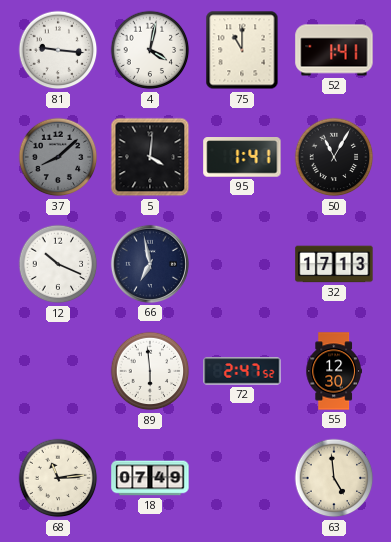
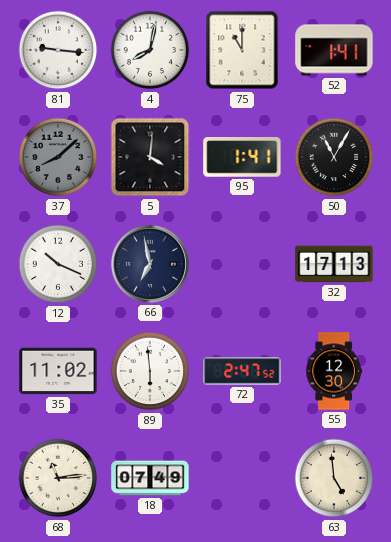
4: 4:02 -> 8:02 (150, 50)
35: none -> 11:02 (58, 371)
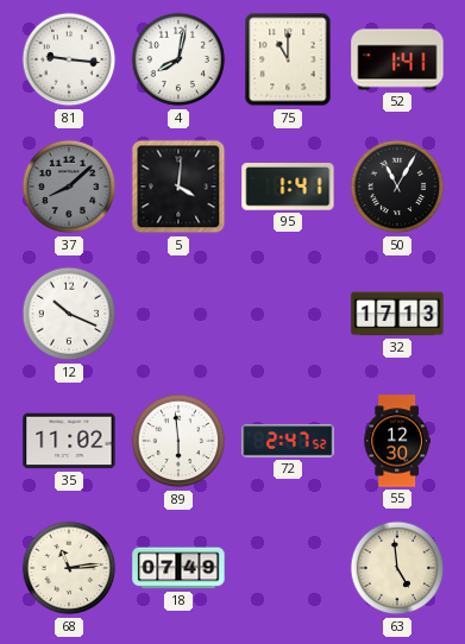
66: 6:58 -> none (150, 264)
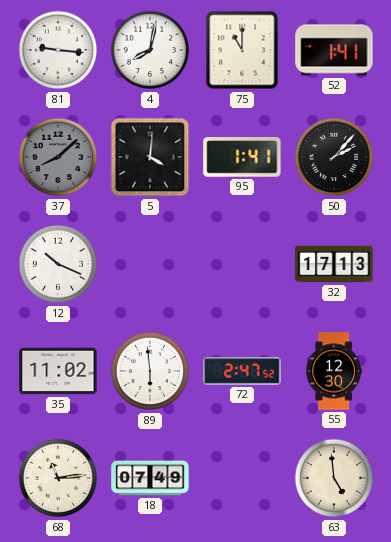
50: 11:05 -> 2:07 (334, 157)
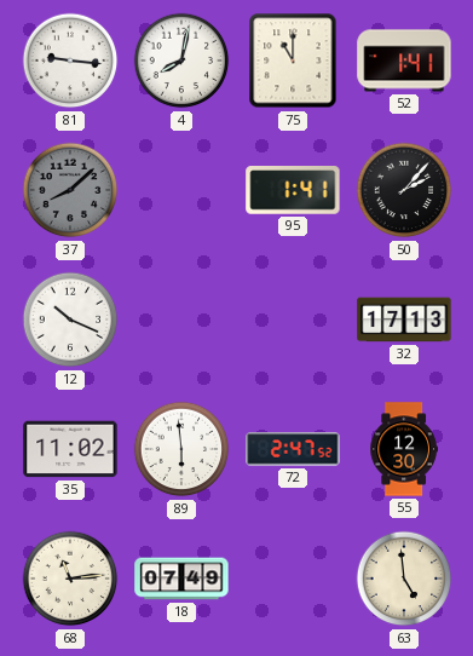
5: 4:01 -> none (150, 157)
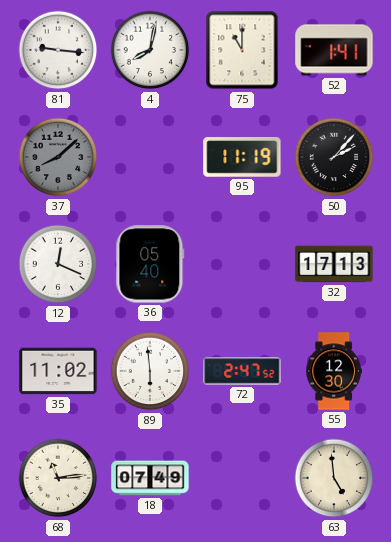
95: 1:41 -> 11:19 (242, 157)
12: 10:19 -> 12:19 (58, 264)
36: none -> 05:40 (150, 264)
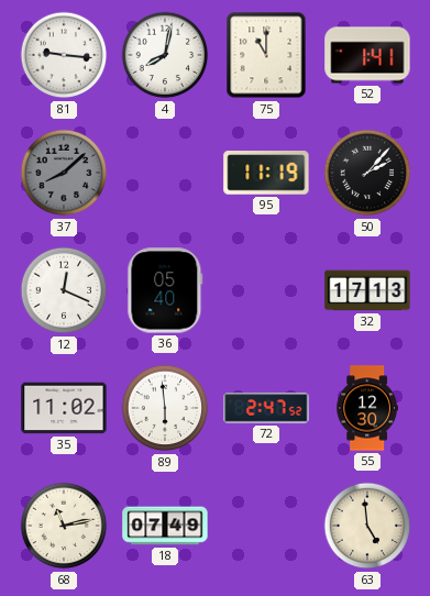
68: 11:14 -> 11:13 (64, 526)
